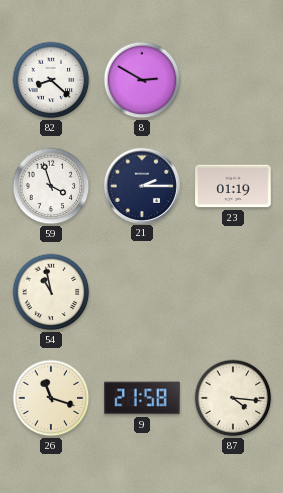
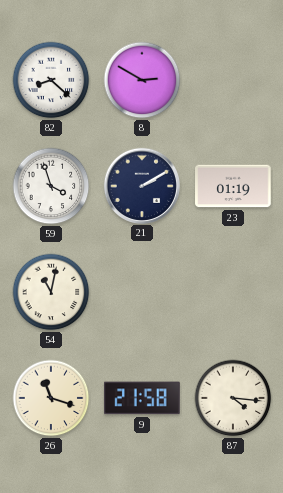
21: 2:15 -> 2:10 (141, 185)
54: 10:58 -> 11:02 (51, 292)
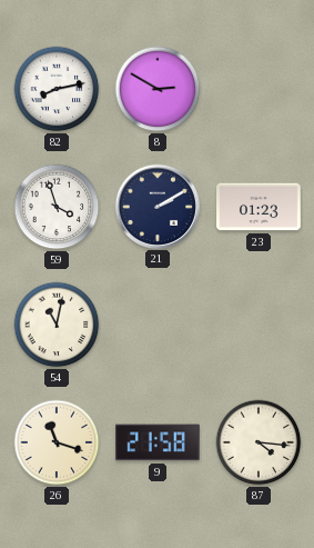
82: 8:22 -> 8:13 (57, 89)
23: 01:19 -> 01:23 (259, 207)
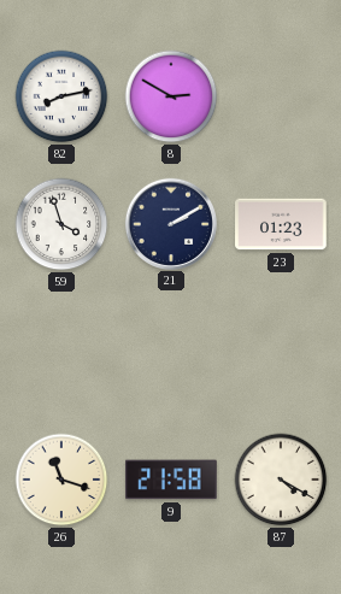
54: 11:02 -> none (57, 325)
87: 4:16 -> 4:20 (281, 480)
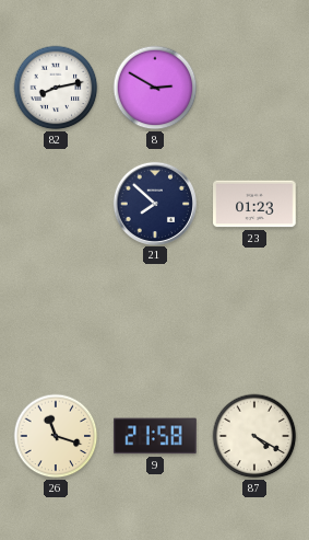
59: 3:57 -> none (61, 224)
21: 2:10 -> 7:52 (154, 203)
